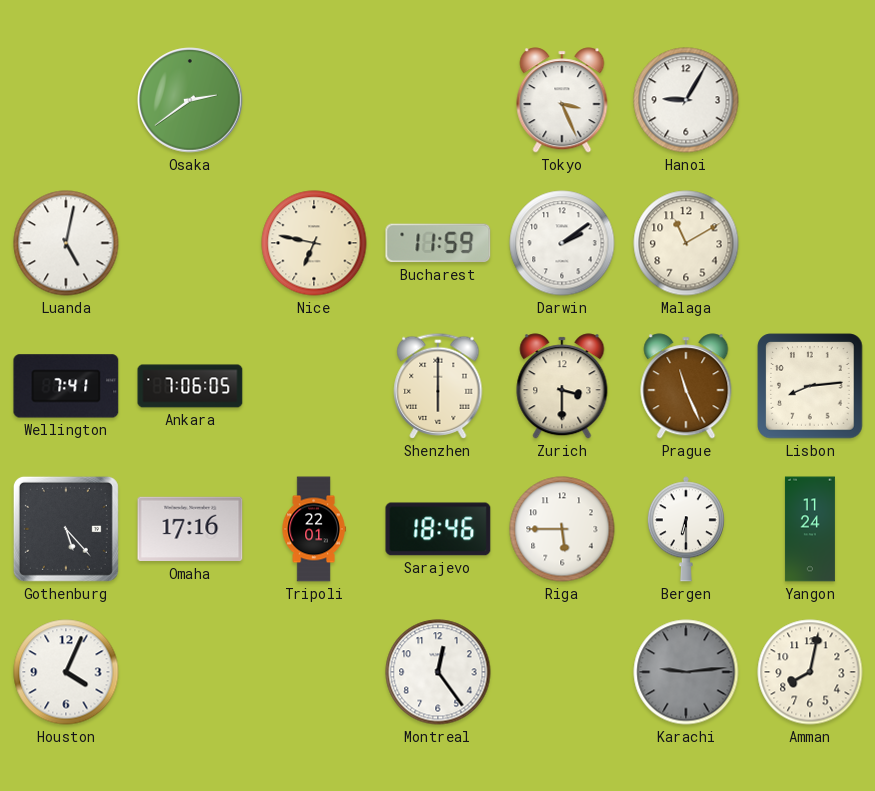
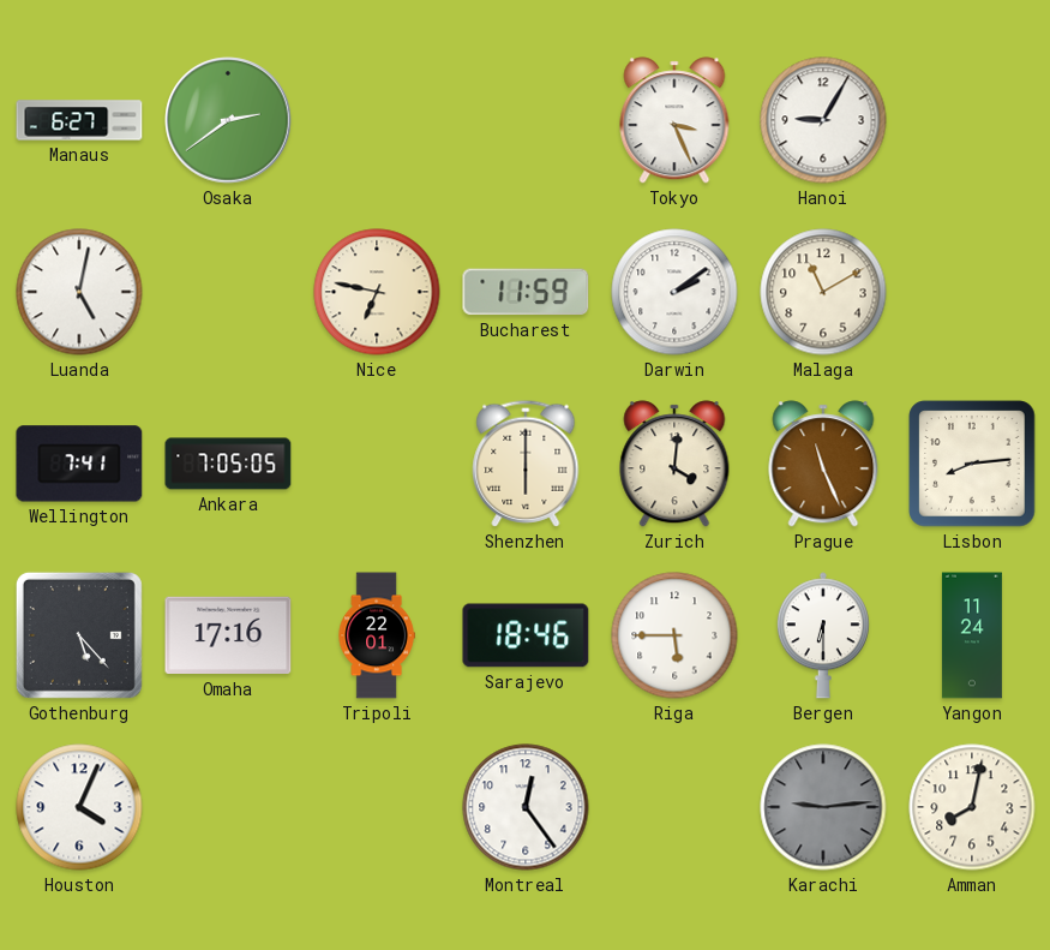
Manaus: none -> 6:27 (79, 120)
Ankara: 7:06 -> 7:05 (228, 464)
Zurich: 3:30 -> 4:01 (674, 464)
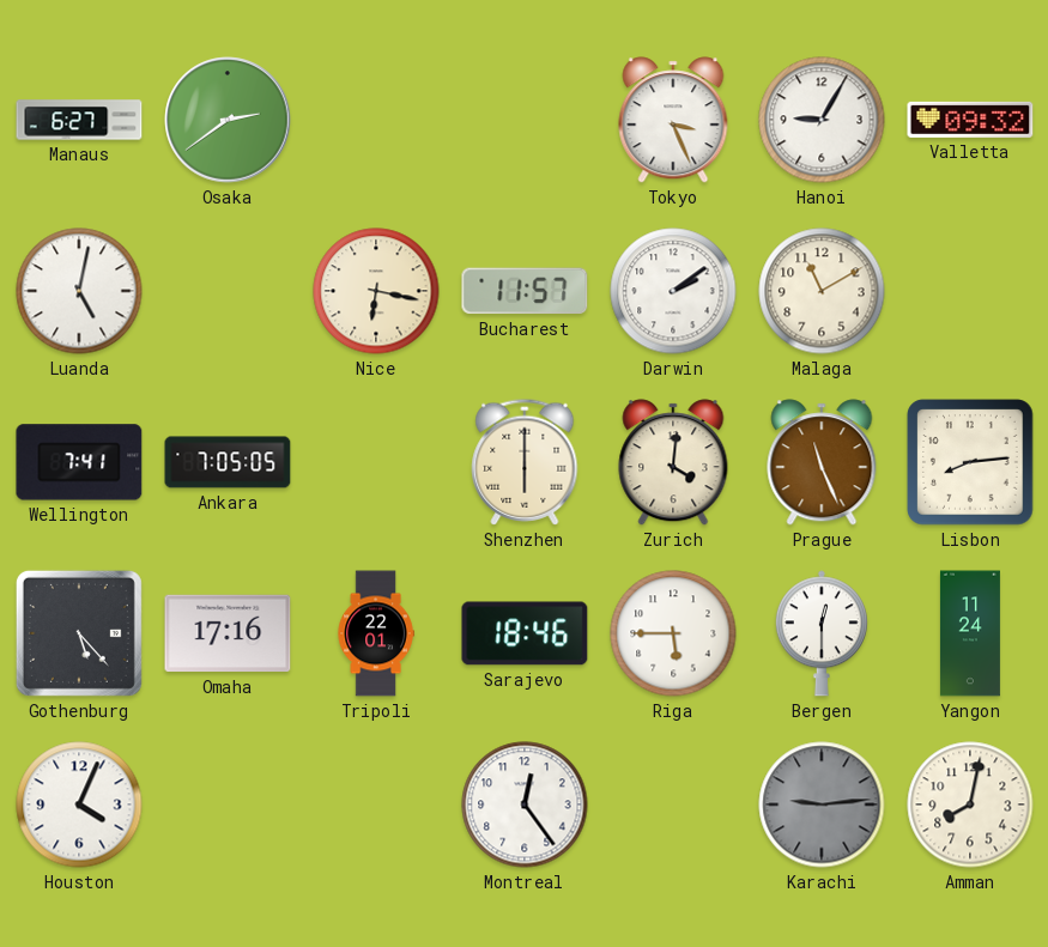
Valletta: none -> 09:32 (970, 120)
Nice: 6:47 -> 6:17 (376, 291)
Bucharest: 11:59 -> 11:57 (525, 291)
Bergen: 6:30 -> 12:30 (822, 633)
